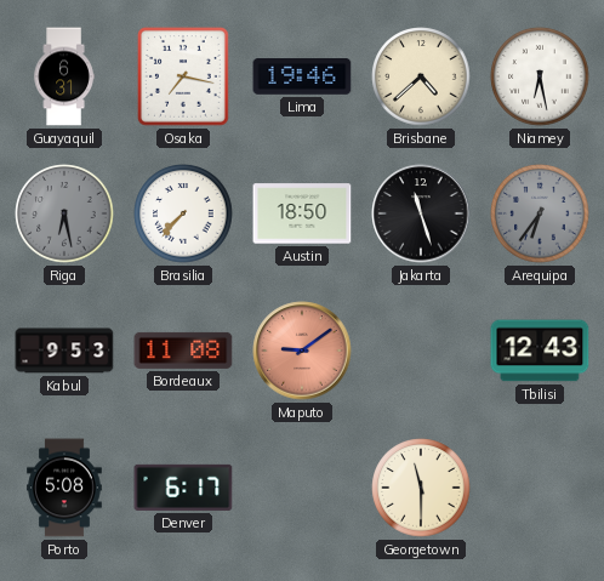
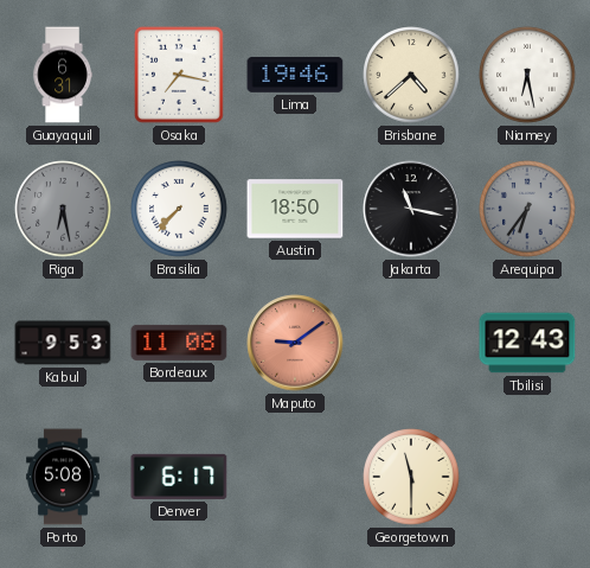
Jakarta: 11:27 -> 11:17 (411, 209)
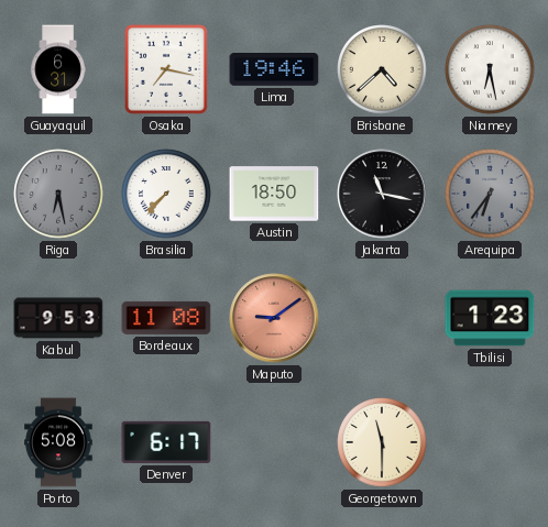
Tbilisi: 12:43 -> 1:23 (490, 318)
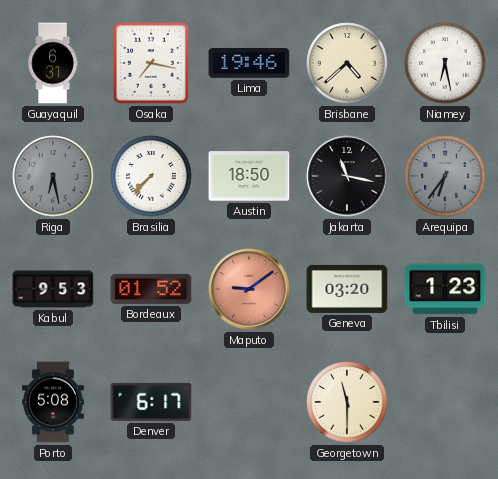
Bordeaux: 11:08 -> 01:52 (151, 289)
Geneva: none -> 03:20 (347, 289)
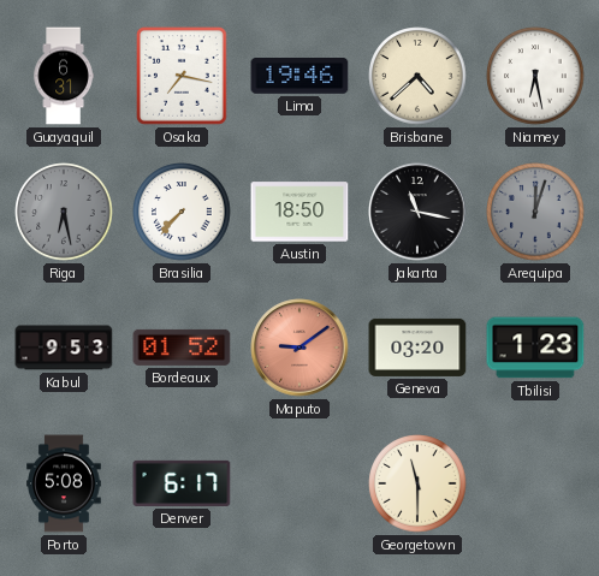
Arequipa: 6:36 -> 12:03 (535, 212)
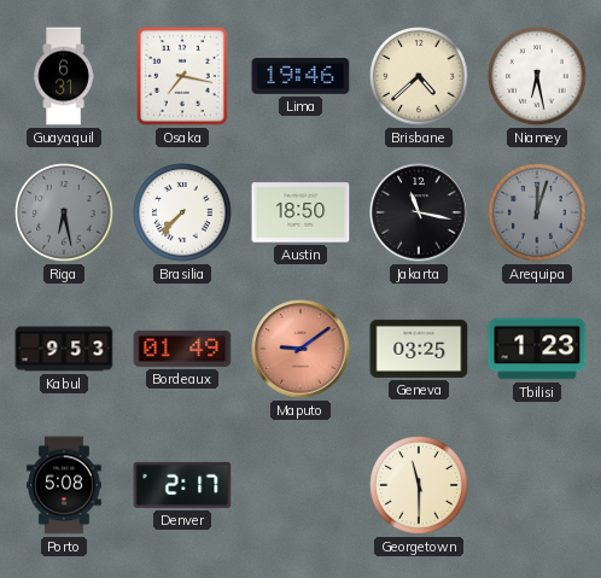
Bordeaux: 01:52 -> 01:49 (182, 349)
Geneva: 03:20 -> 03:25 (419, 349)
Denver: 6:17 -> 2:17 (182, 485)
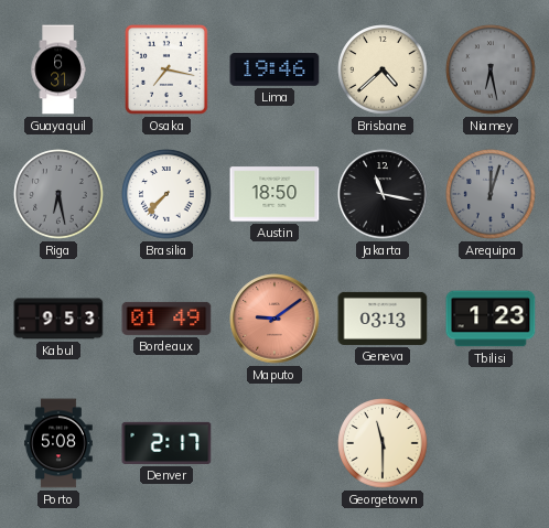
Niamey dial: white -> grey (491, 69)
Geneva: 03:25 -> 03:13 (383, 319)
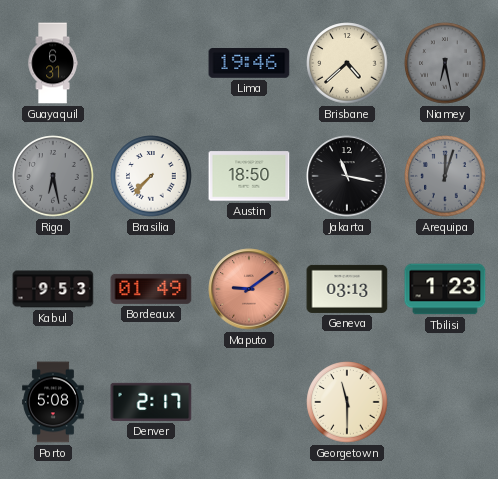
Osaka: 7:17 -> none (166, 71)
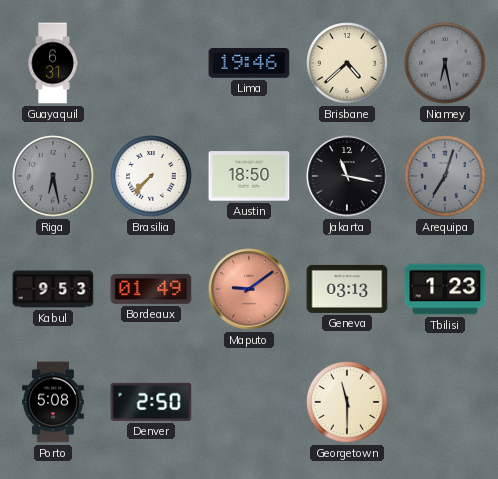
Arequipa: 12:03 -> 7:03 (445, 176)
Denver: 2:17 -> 2:50 (151, 402)
